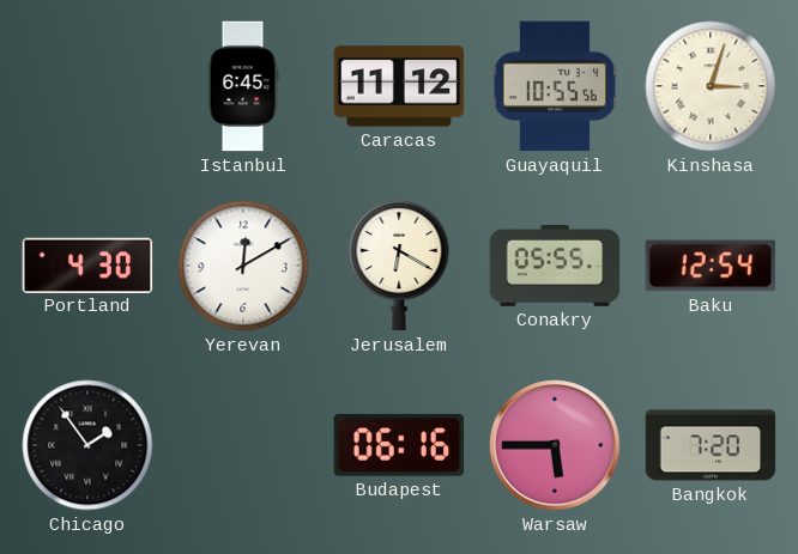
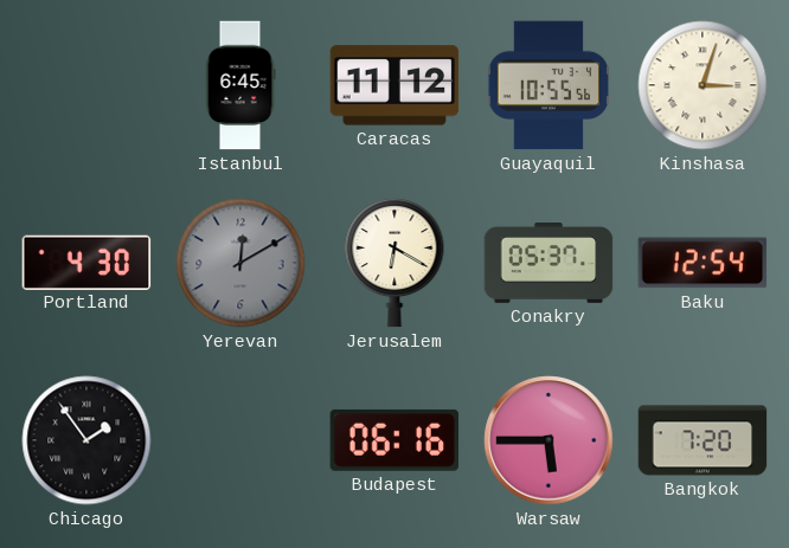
Yerevan dial: white -> grey (240, 263)
Conakry: 05:55 -> 05:37 (549, 264)
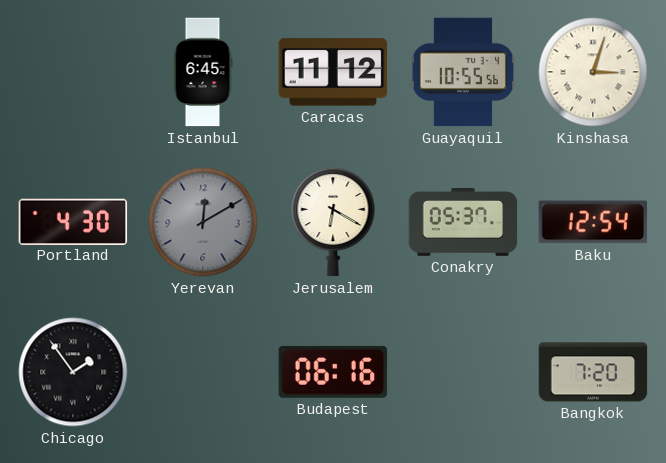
Warsaw: 5:45 -> none (549, 440)
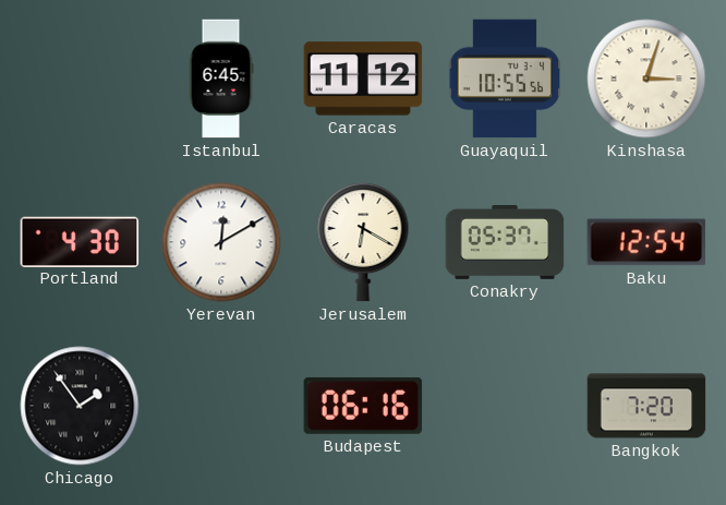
Yerevan dial: grey -> white (221, 242)
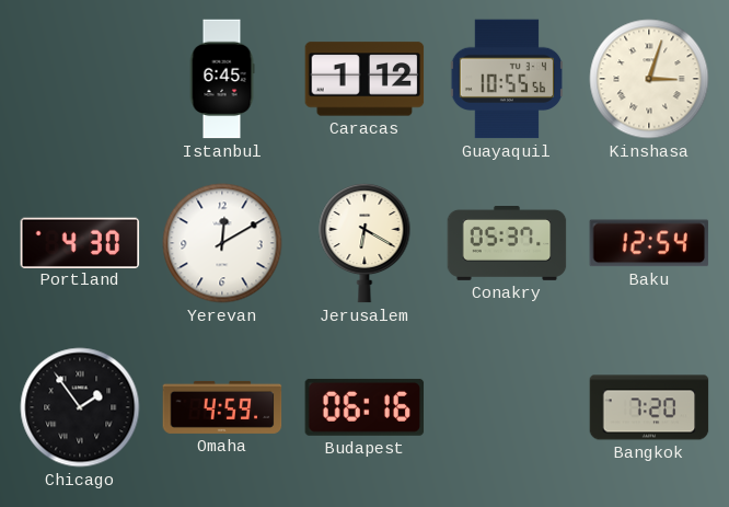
Caracas: 11:12 -> 1:12 (364, 79)
Omaha: none -> 4:59 (222, 407)
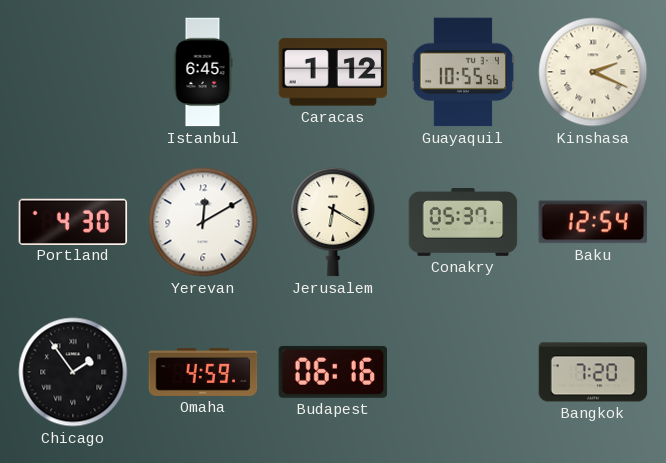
Kinshasa: 3:03 -> 2:19 (593, 72)
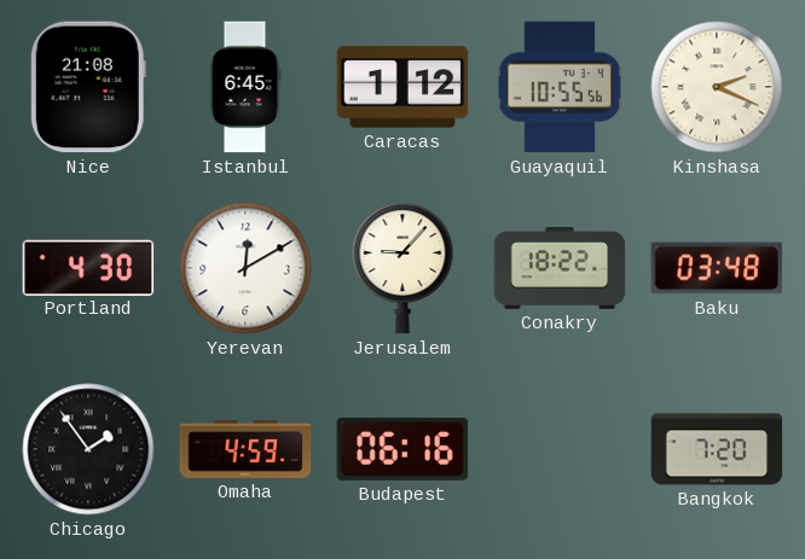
Nice: none -> 21:08 (88, 87)
Jerusalem: 6:20 -> 9:07 (402, 268)
Conakry: 05:37 -> 18:22 (560, 269)
Baku: 12:54 -> 03:48 (717, 268)
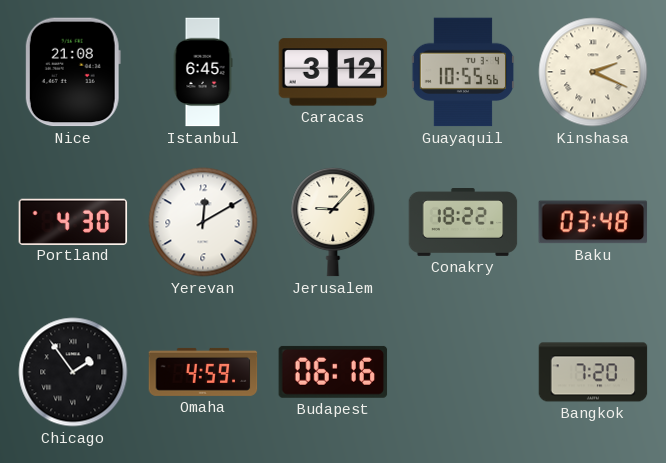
Caracas: 1:12 -> 3:12 (333, 72)
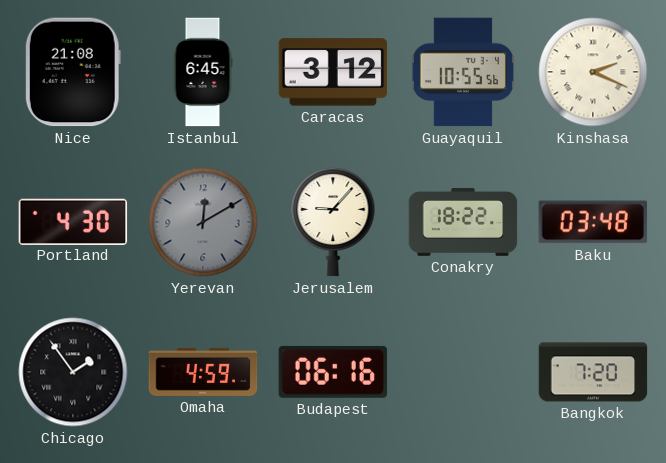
Yerevan dial: white -> grey (203, 222)
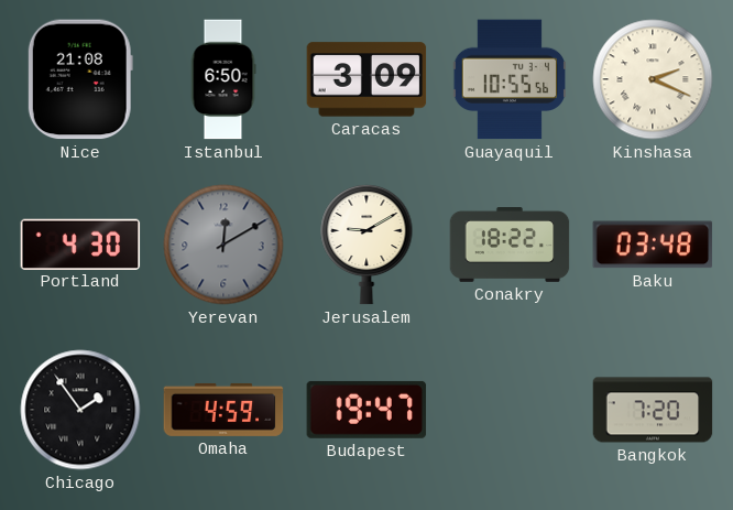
Istanbul: 6:45 -> 6:50 (223, 79)
Caracas: 3:12 -> 3:09 (366, 79)
Jerusalem: 9:07 -> 9:10 (366, 245)
Budapest: 06:16 -> 19:47 (366, 410)
